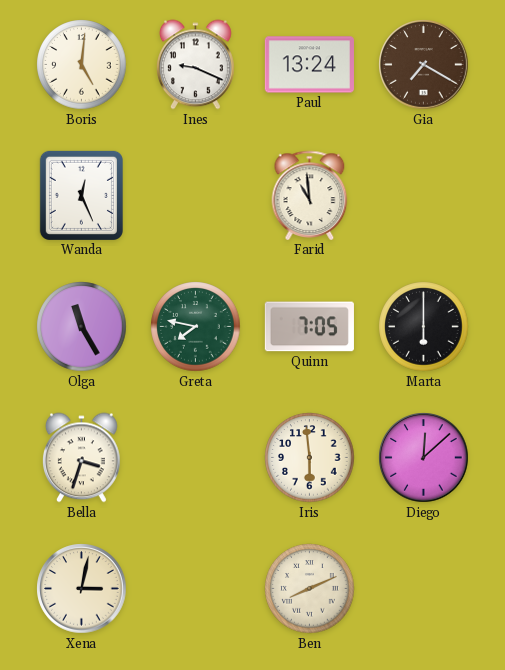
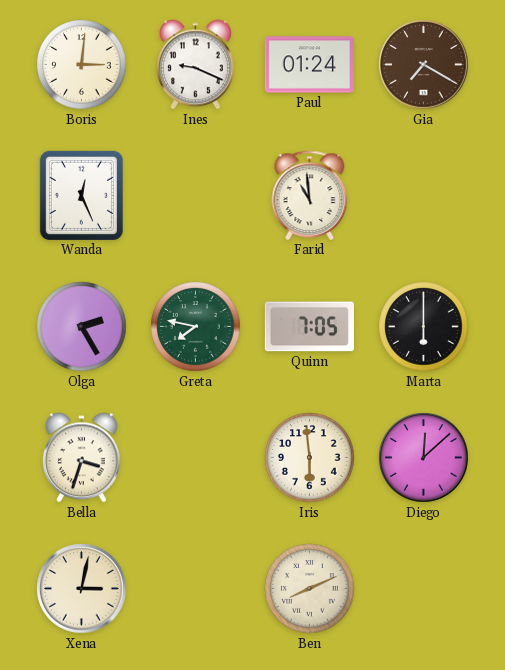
Boris: 5:01 -> 3:01 (82, 65)
Paul: 13:24 -> 01:24 (309, 65)
Olga: 11:25 -> 2:25 (82, 327)
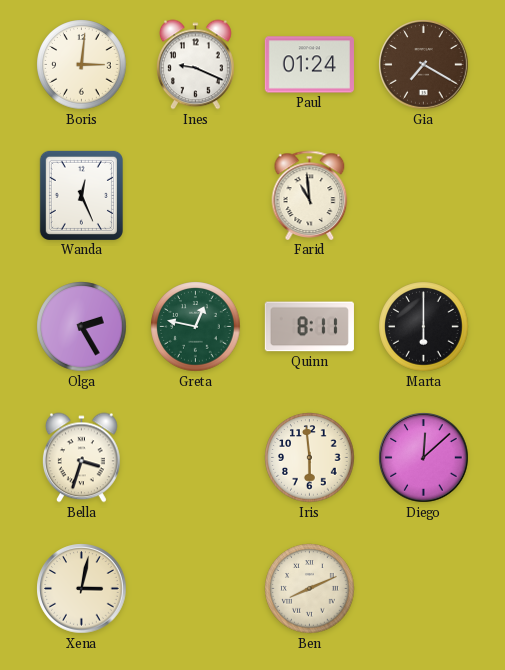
Greta: 7:47 -> 12:47 (196, 327)
Quinn: 7:05 -> 8:11 (309, 327)
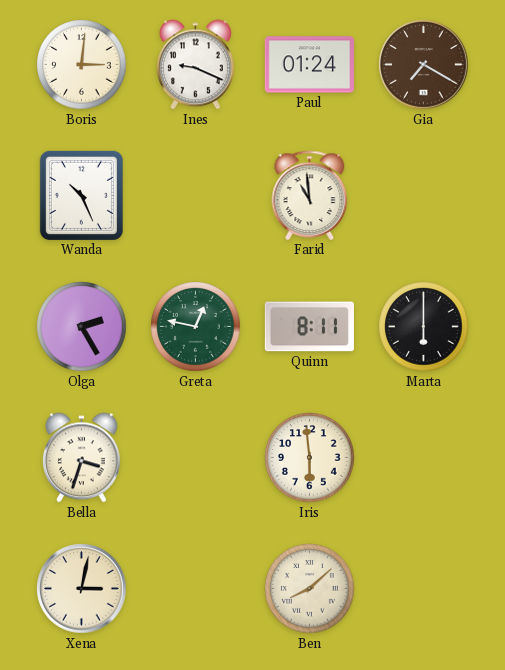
Wanda: 12:26 -> 10:26 (81, 195)
Diego: 12:08 -> none (424, 458)
Ben: 8:11 -> 8:08 (310, 589)
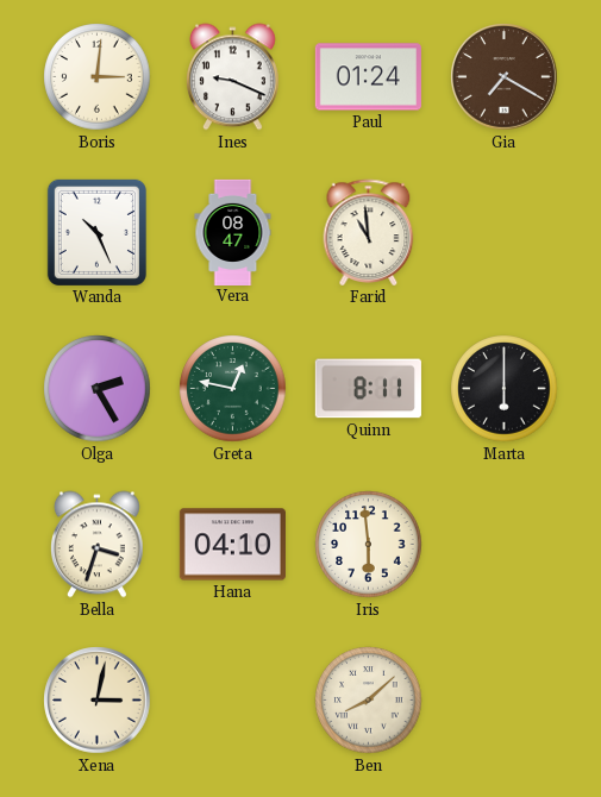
Vera: none -> 08:47 (233, 232)
Hana: none -> 04:10 (232, 545)
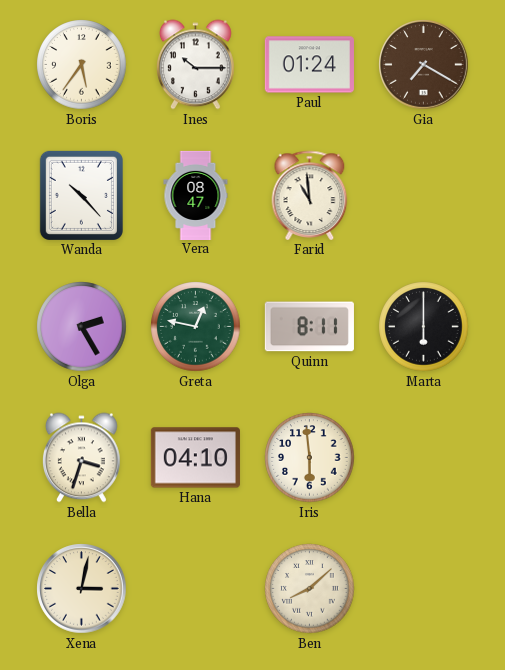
Boris: 3:01 -> 5:36 (82, 65)
Ines: 9:19 -> 10:15 (195, 65)
Wanda: 10:26 -> 10:23 (81, 195)
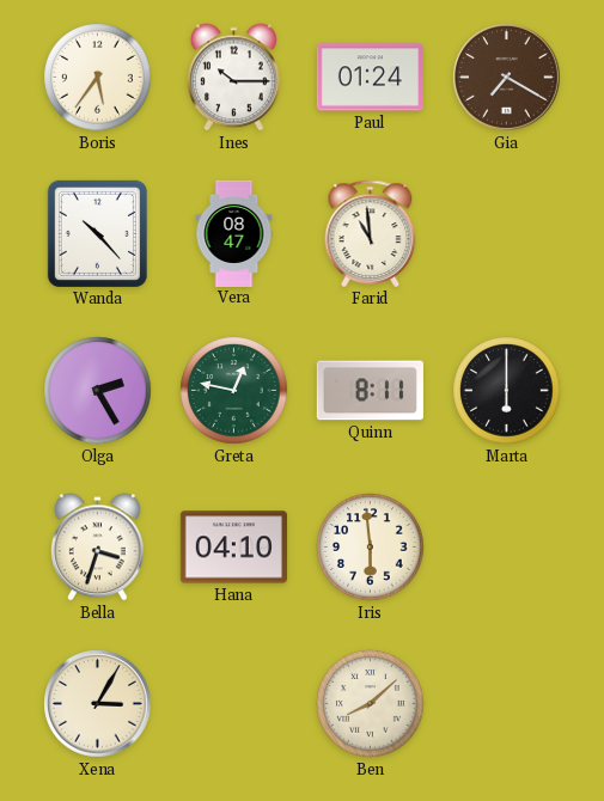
Xena: 3:02 -> 3:05 (98, 704)
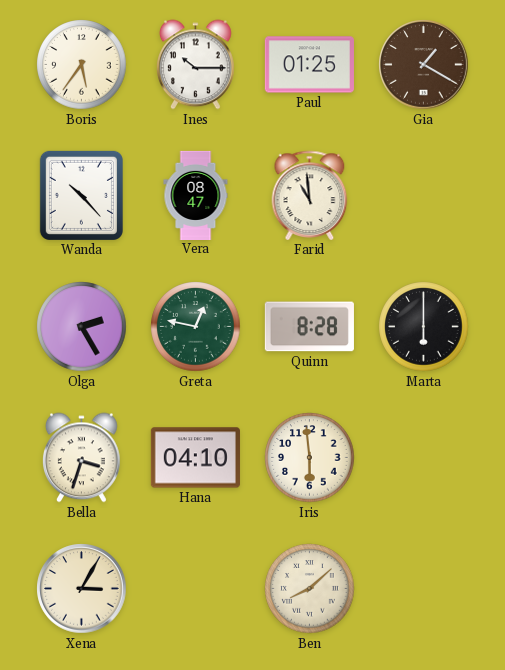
Paul: 01:24 -> 01:25 (309, 65)
Gia: 7:20 -> 1:20 (424, 65)
Quinn: 8:11 -> 8:28 (309, 327)
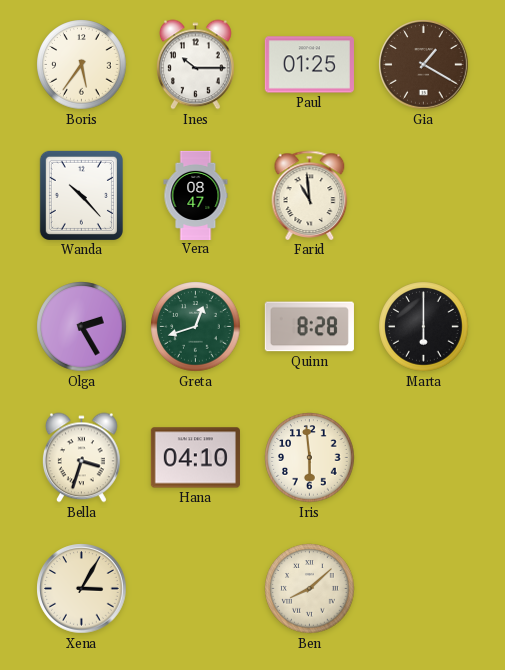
Greta: 12:47 -> 12:42 (196, 327)
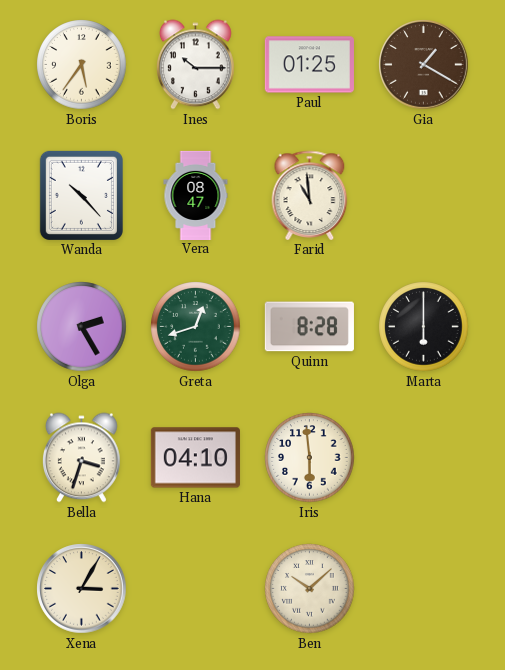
Ben: 8:08 -> 10:08 (310, 589)
